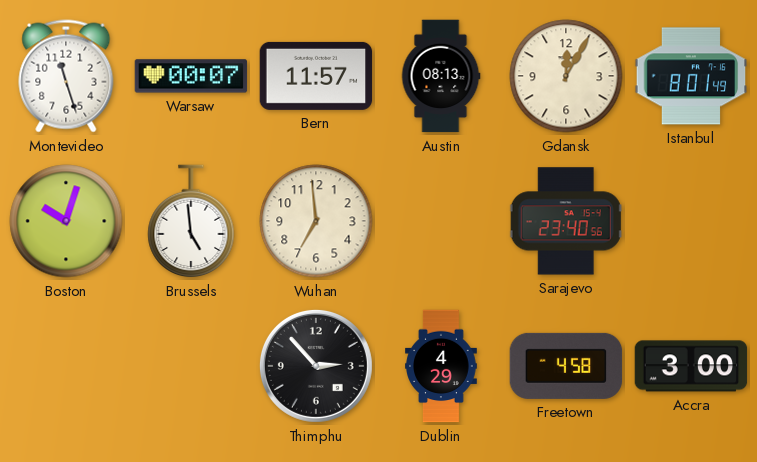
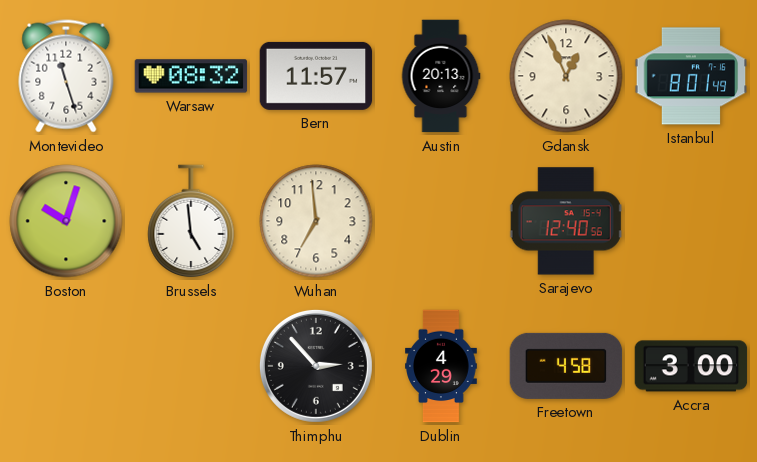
Warsaw: 00:07 -> 08:32 (191, 76)
Austin: 08:13 -> 20:13 (441, 76)
Gdansk: 12:05 -> 12:56 (566, 76)
Sarajevo: 23:40 -> 12:40 (566, 221)
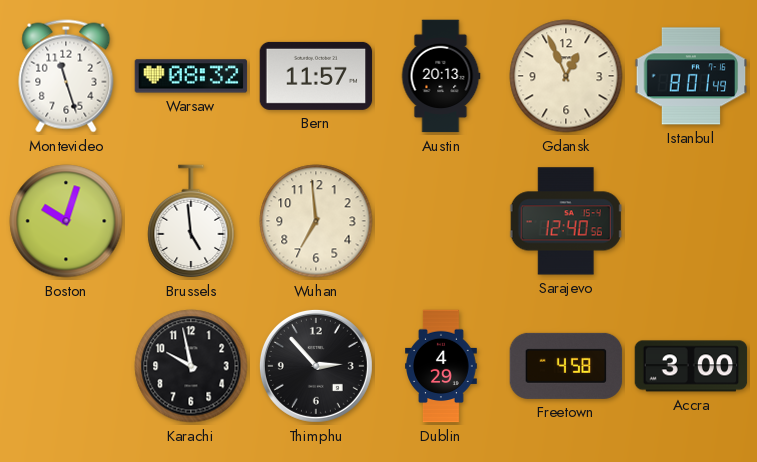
Karachi: none -> 9:58 (191, 366)
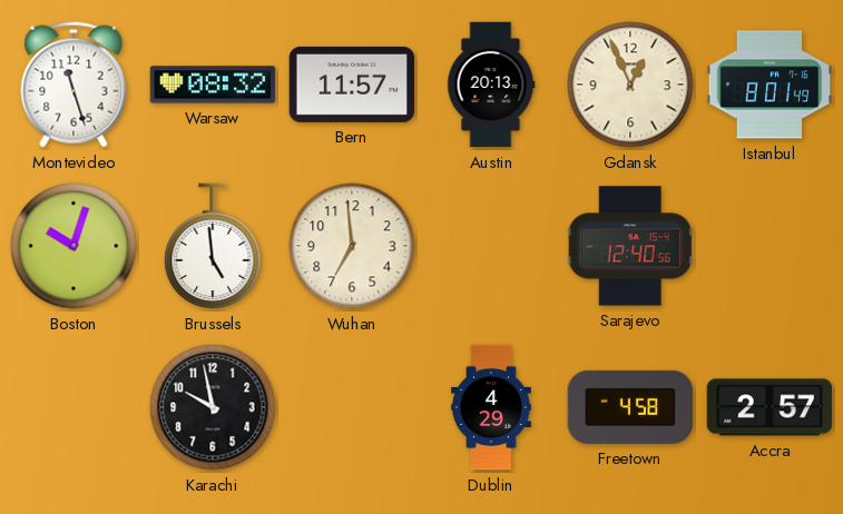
Thimphu: 2:53 -> none (316, 366)
Accra: 3:00 -> 2:57 (770, 407)
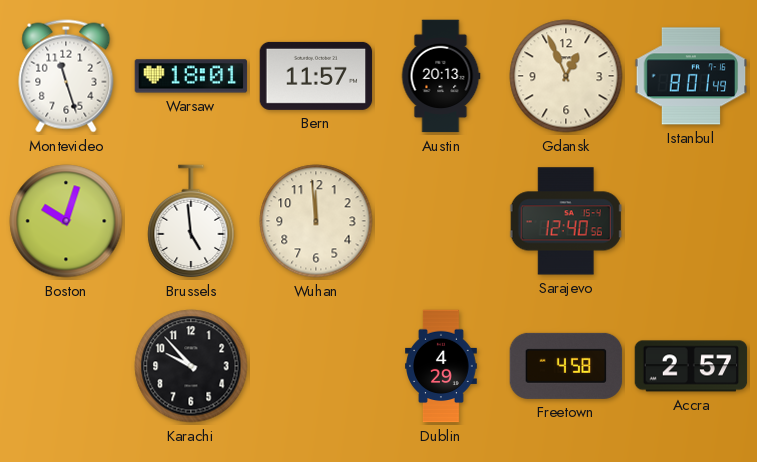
Warsaw: 08:32 -> 18:01 (191, 76)
Wuhan: 6:59 -> 11:59 (316, 221)
Karachi: 9:58 -> 9:53 (191, 366)
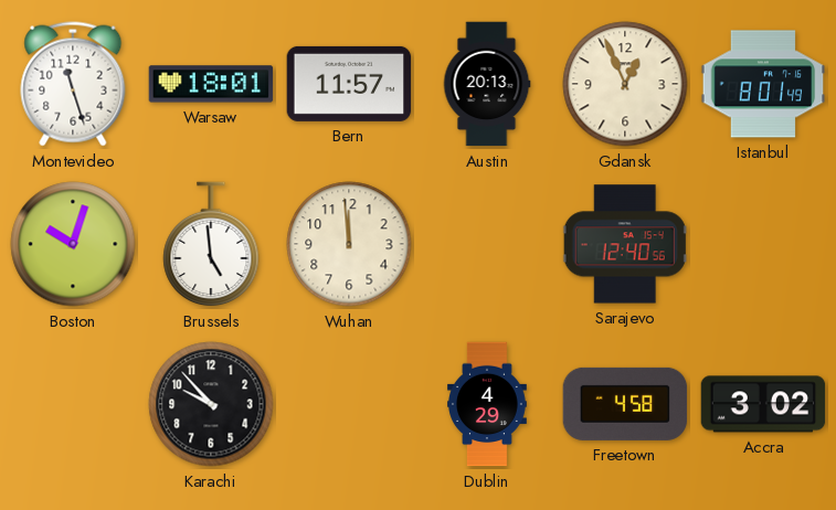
Accra: 2:57 -> 3:02 (763, 404)
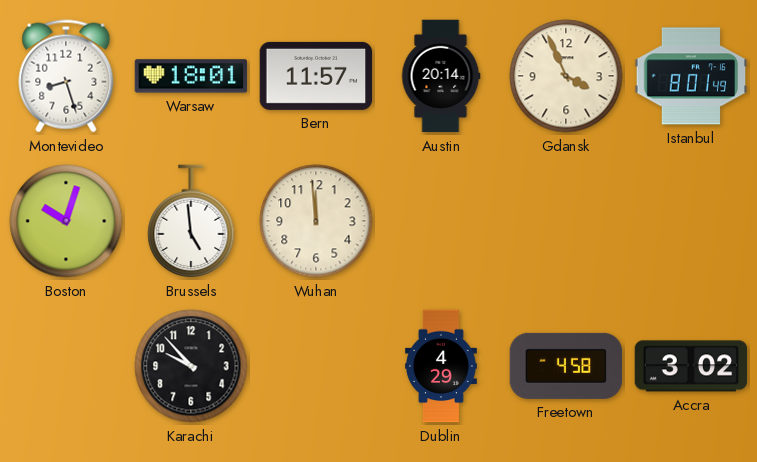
Montevideo: 11:27 -> 8:27 (66, 76)
Austin: 20:13 -> 20:14 (441, 76)
Gdansk: 12:56 -> 3:56 (566, 76)
Sarajevo: 12:40 -> none (625, 244)
